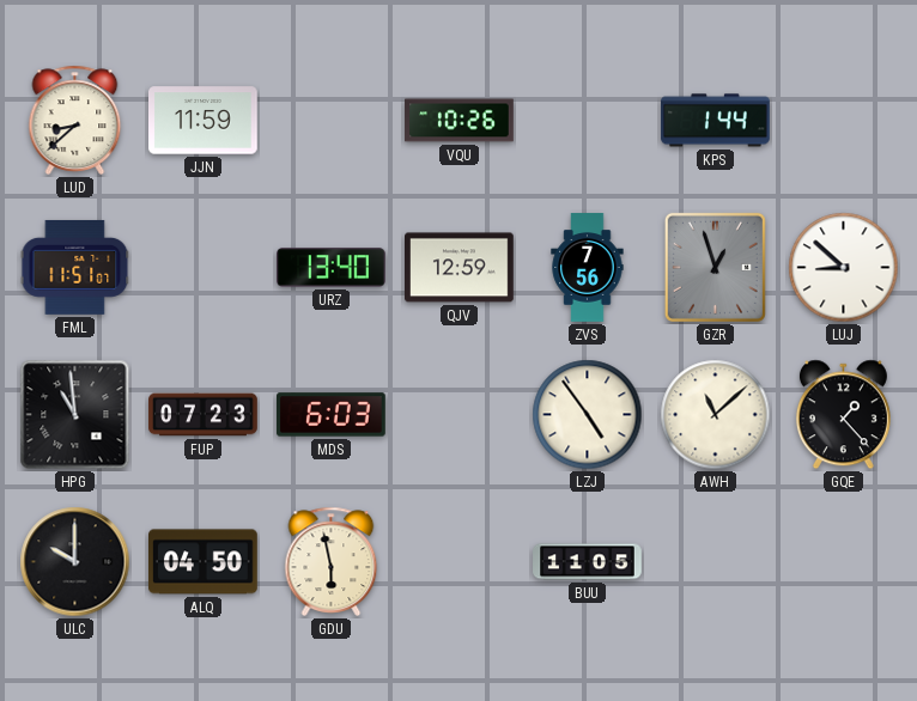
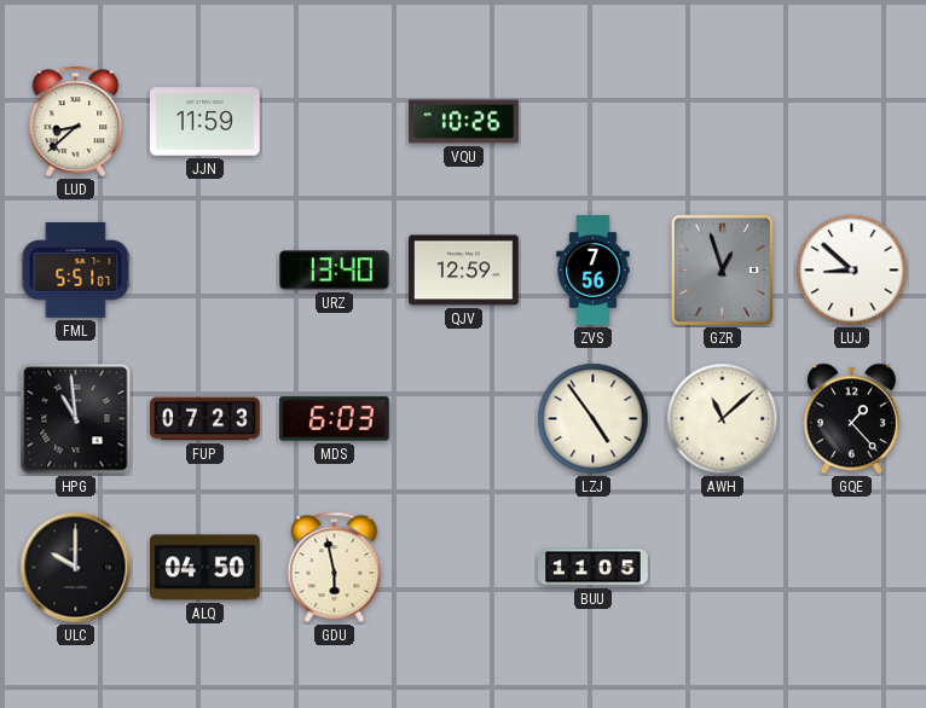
KPS: 1:44 -> none (716, 121)
FML: 11:51 -> 5:51 (76, 269)
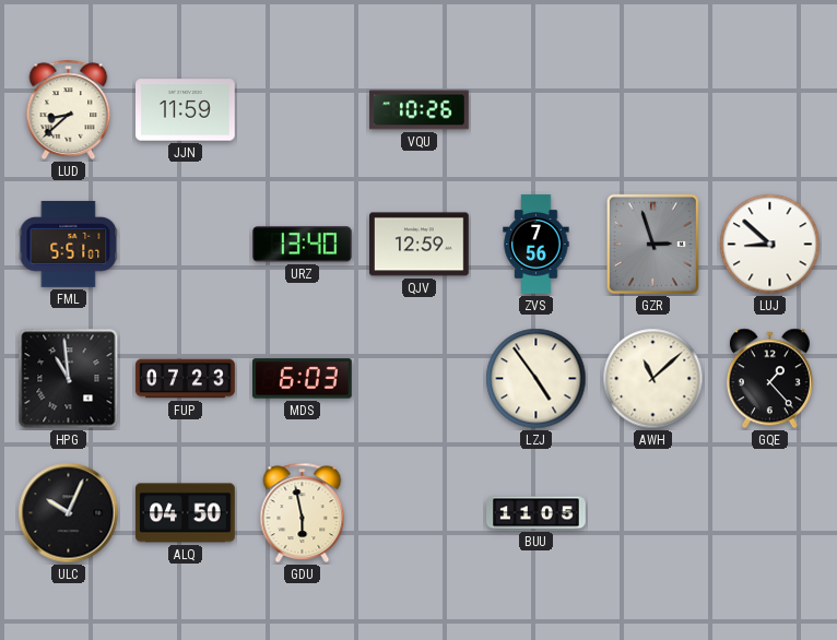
GZR: 12:57 -> 2:57 (652, 244)
ULC: 10:00 -> 10:04 (69, 513)
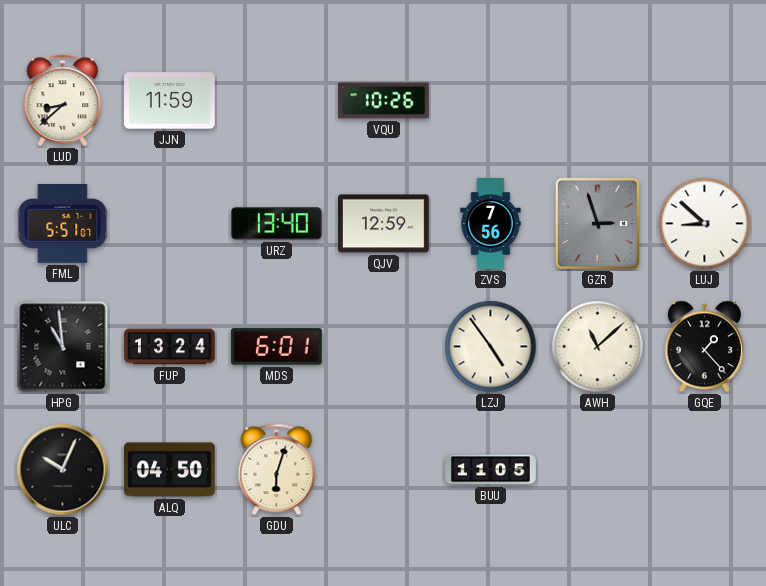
FUP: 07:23 -> 13:24 (170, 347)
MDS: 6:03 -> 6:01 (277, 347)
GDU: 5:58 -> 6:03 (277, 469)
